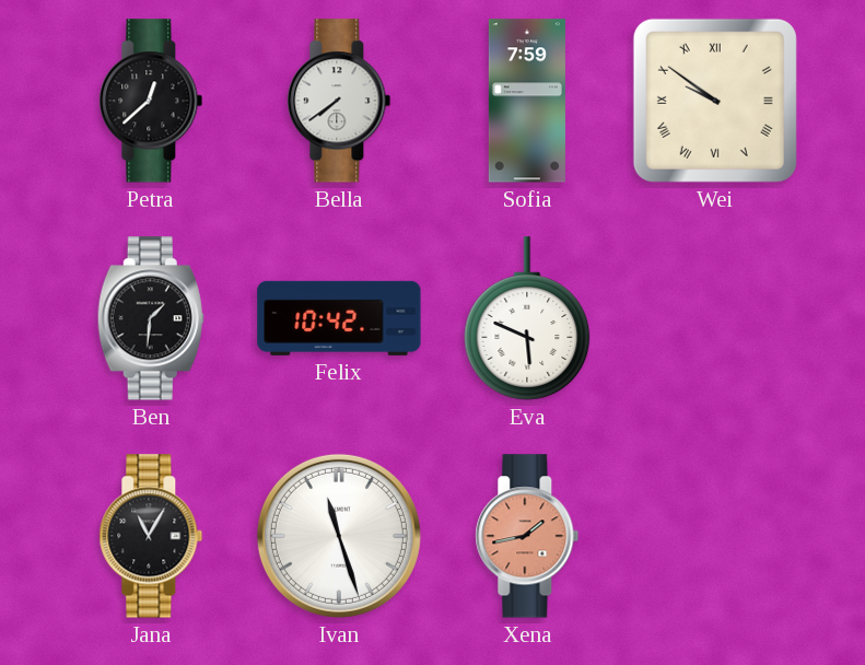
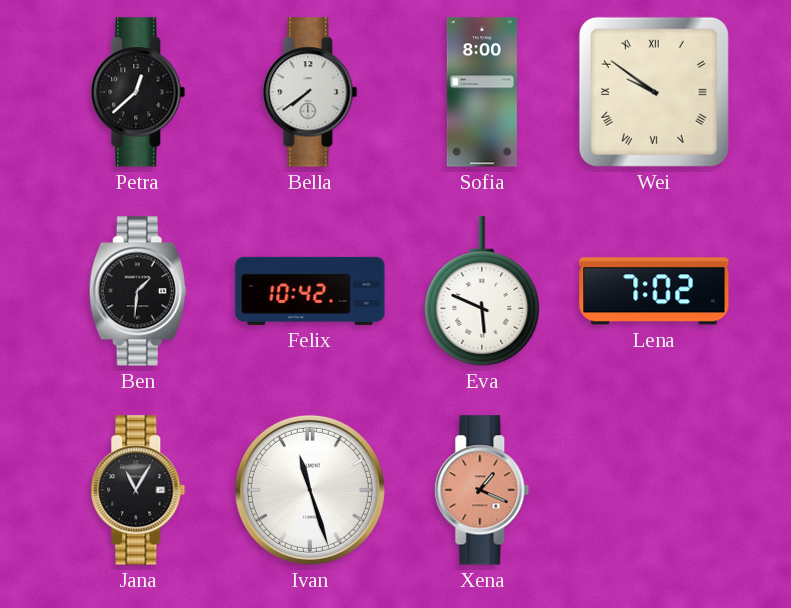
Sofia: 7:59 -> 8:00 (482, 92)
Lena: none -> 7:02 (654, 291)
Xena: 1:43 -> 1:19 (482, 490)
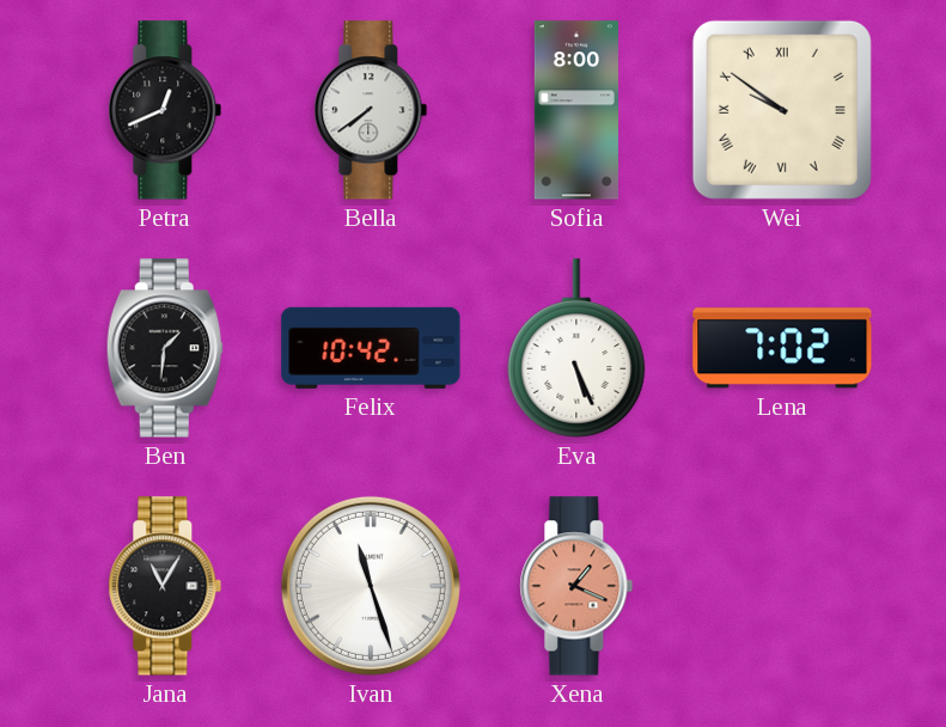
Petra: 12:38 -> 12:41 (165, 110)
Eva: 5:49 -> 5:26 (576, 348)
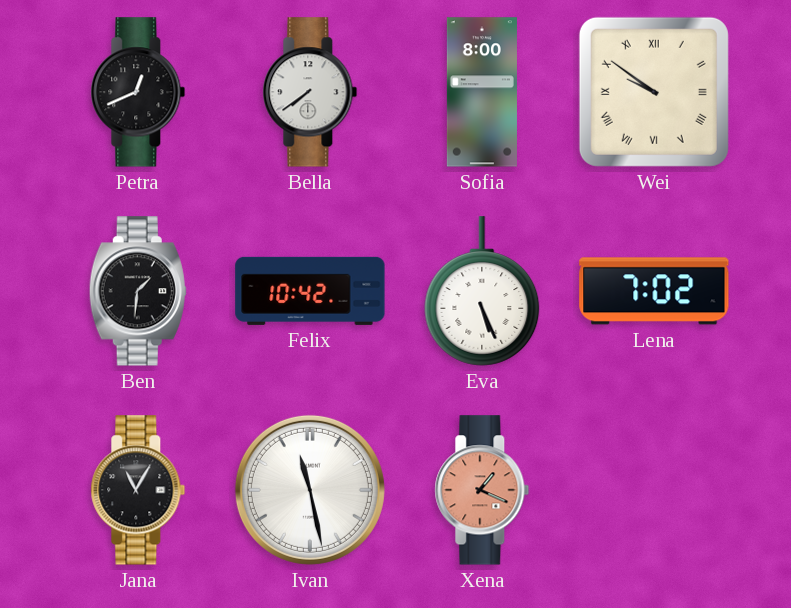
Ivan: 11:27 -> 11:28 (310, 490)
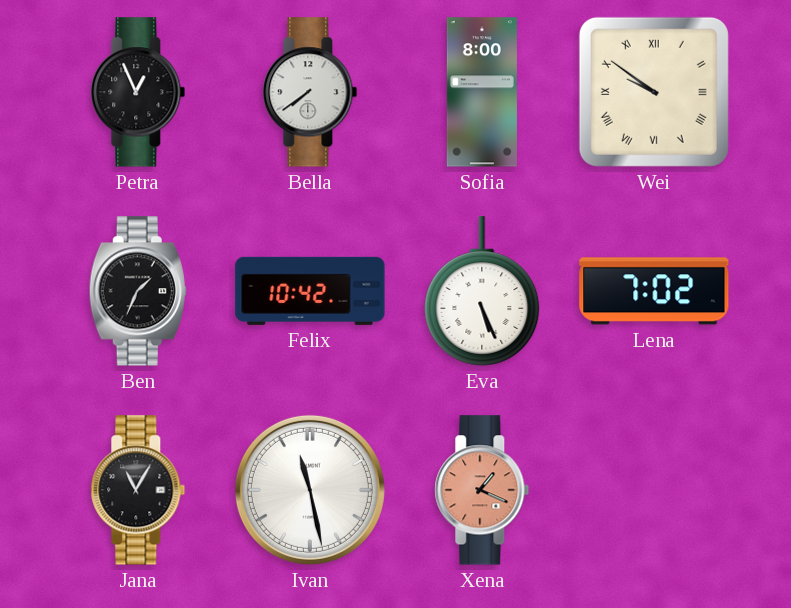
Petra: 12:41 -> 12:56 (138, 92)
Ben: 1:31 -> 1:34 (138, 291)
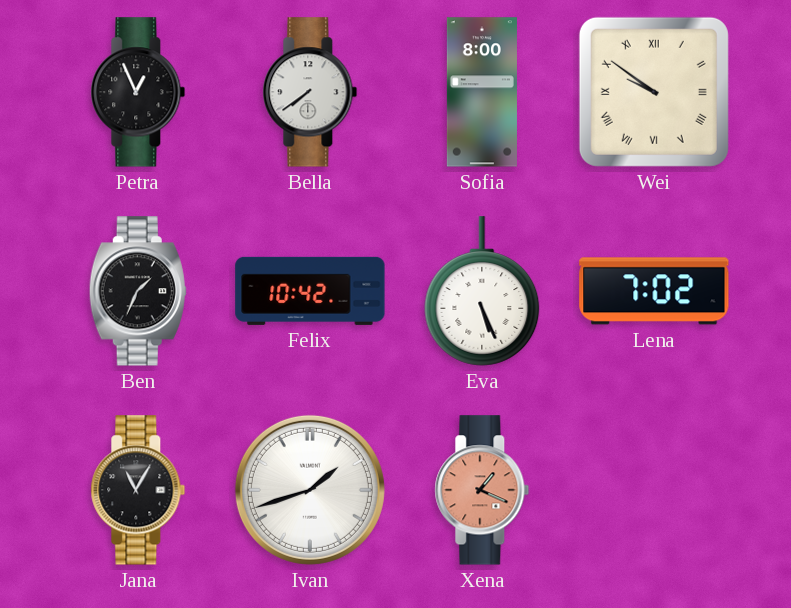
Ivan: 11:28 -> 1:42 (310, 490)
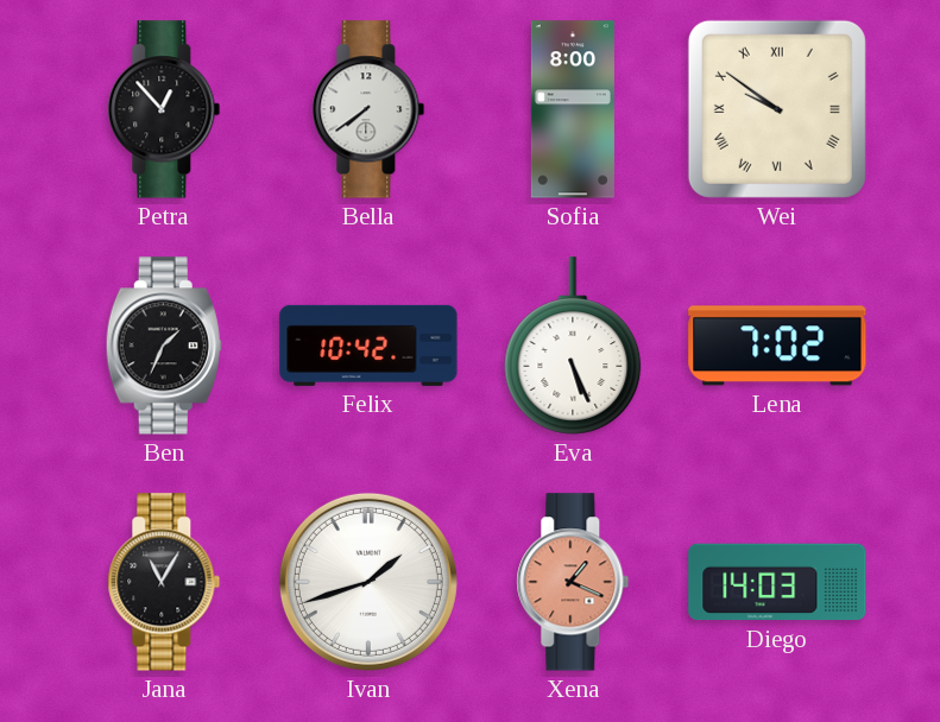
Petra: 12:56 -> 12:53 (164, 109)
Diego: none -> 14:03 (777, 582)
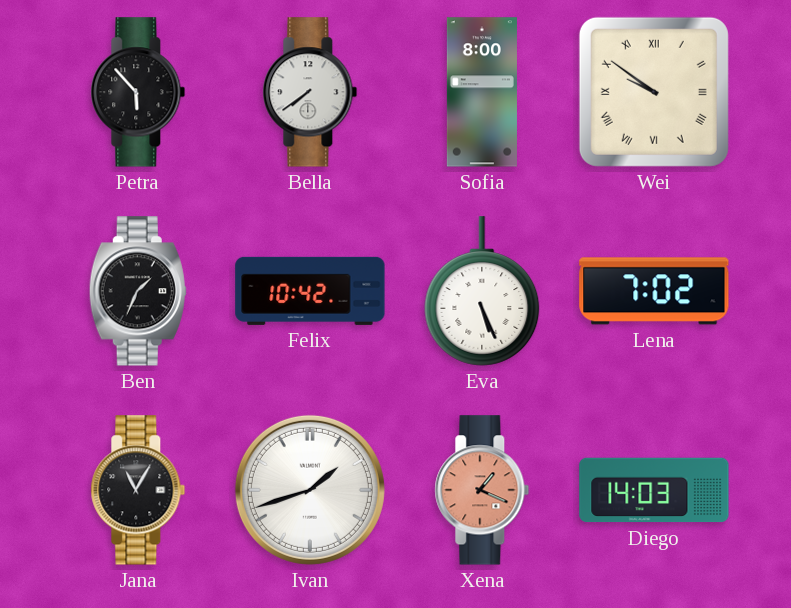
Petra: 12:53 -> 5:53 (138, 92)
